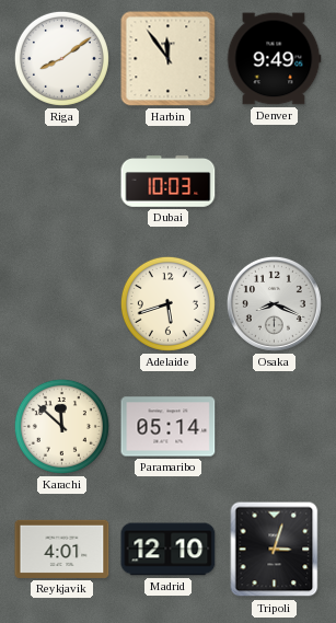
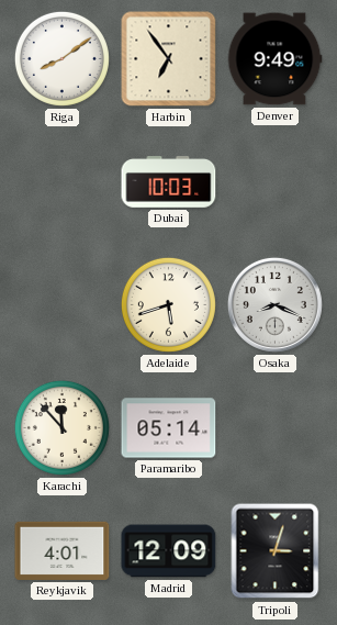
Harbin: 11:54 -> 6:54 (169, 59)
Karachi: 11:52 -> 11:53 (61, 427)
Madrid: 12:10 -> 12:09 (169, 551)
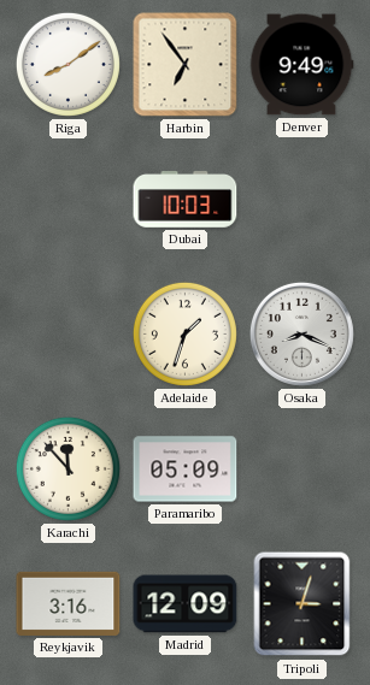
Adelaide: 5:42 -> 1:33 (184, 333)
Paramaribo: 05:14 -> 05:09 (186, 470)
Reykjavik: 4:01 -> 3:16 (69, 603)
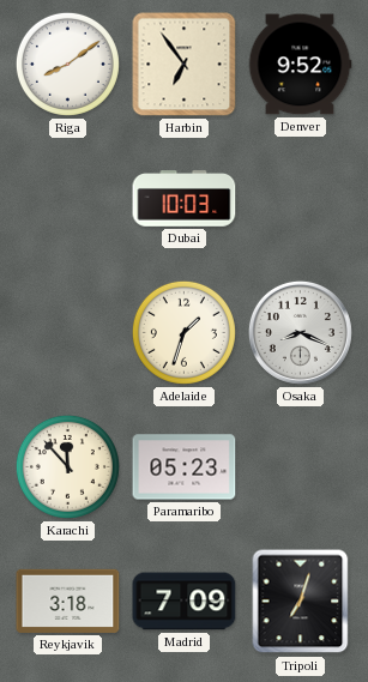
Denver: 9:49 -> 9:52 (300, 65)
Paramaribo: 05:09 -> 05:23 (185, 467)
Reykjavik: 3:16 -> 3:18 (68, 600)
Madrid: 12:09 -> 7:09 (185, 602)
Tripoli: 3:03 -> 7:03 (301, 602)
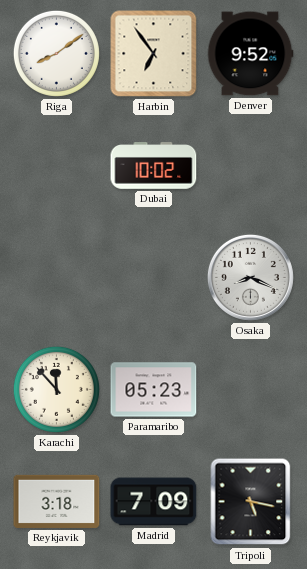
Dubai: 10:03 -> 10:02 (154, 166)
Adelaide: 1:33 -> none (183, 332)
Tripoli: 7:03 -> 5:17 (251, 502)
